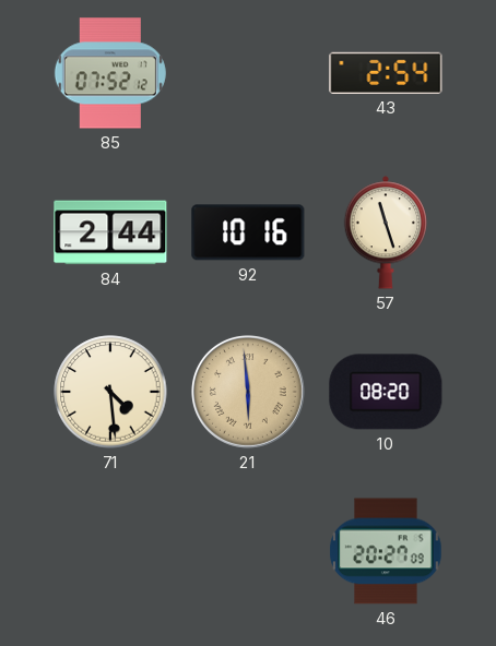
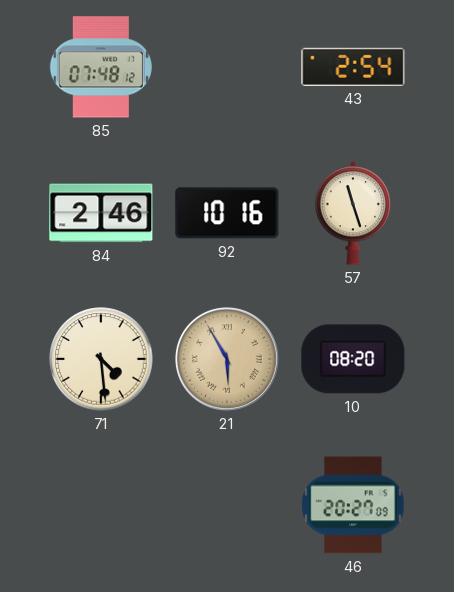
85: 07:52 -> 07:48 (101, 67)
84: 2:44 -> 2:46 (101, 213)
21: 5:59 -> 5:55 (227, 359)
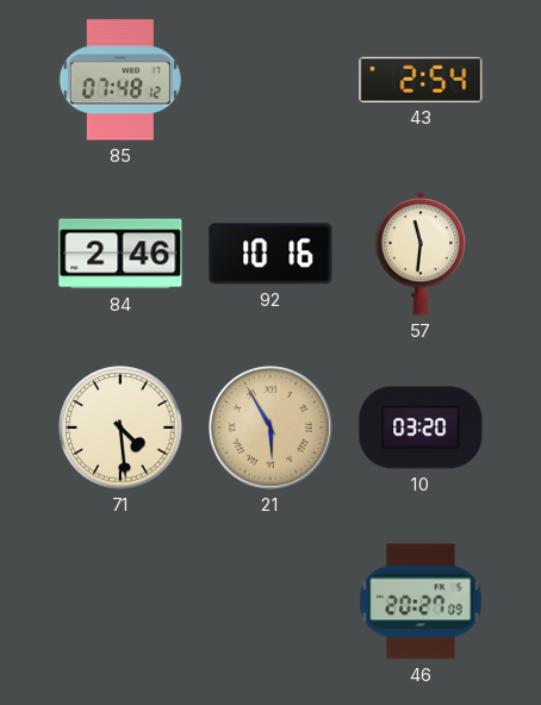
57: 11:27 -> 11:31 (421, 254)
10: 08:20 -> 03:20 (421, 428)
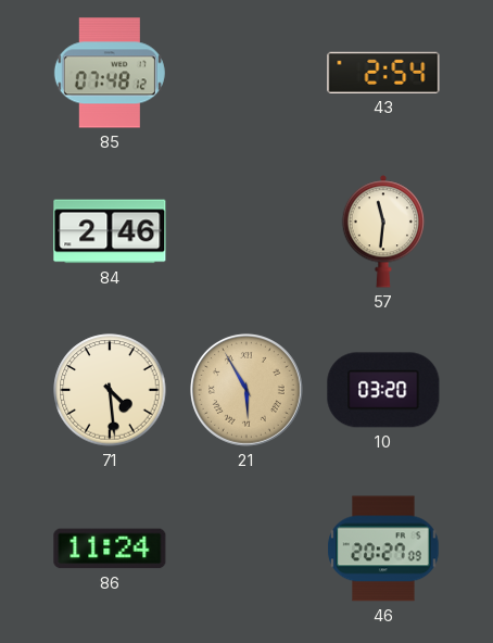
92: 10:16 -> none (270, 254)
86: none -> 11:24 (110, 549)
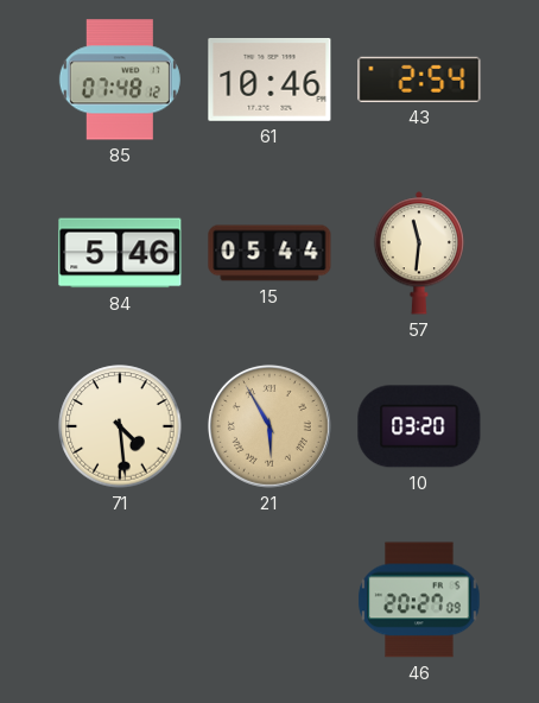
61: none -> 10:46 (269, 81)
84: 2:46 -> 5:46 (120, 253)
15: none -> 05:44 (269, 253)
86: 11:24 -> none (110, 549)
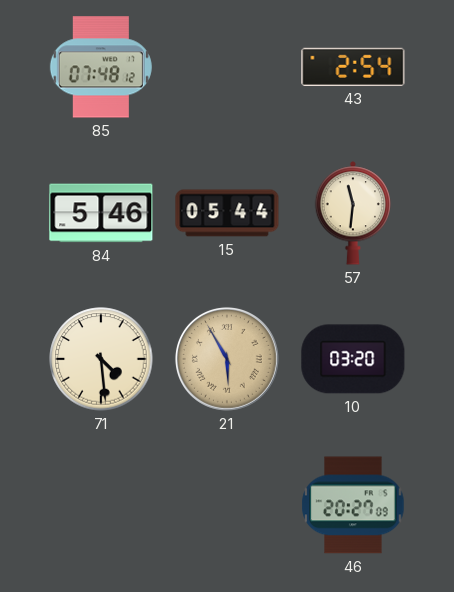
61: 10:46 -> none (269, 81)
